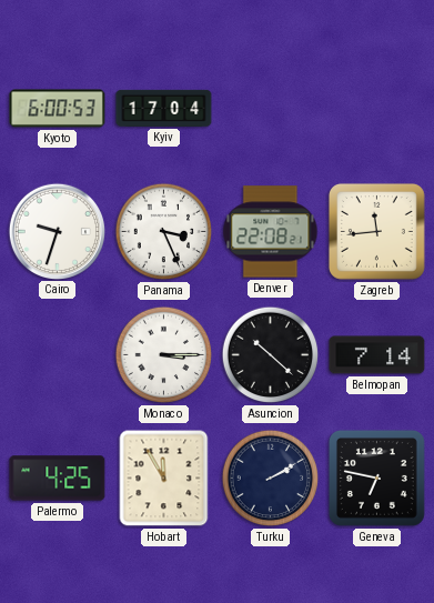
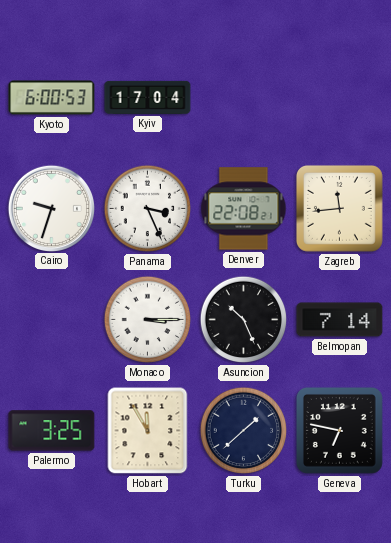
Asuncion: 10:22 -> 10:26 (244, 320)
Palermo: 4:25 -> 3:25 (52, 431)
Turku: 2:10 -> 1:38 (244, 431)
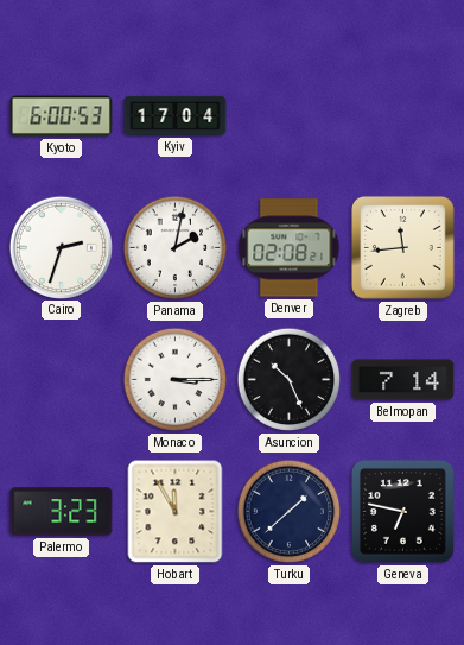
Cairo: 9:33 -> 2:33 (61, 247)
Panama: 3:26 -> 2:02 (176, 248)
Denver: 22:08 -> 02:08 (290, 248)
Palermo: 3:25 -> 3:23 (62, 512)
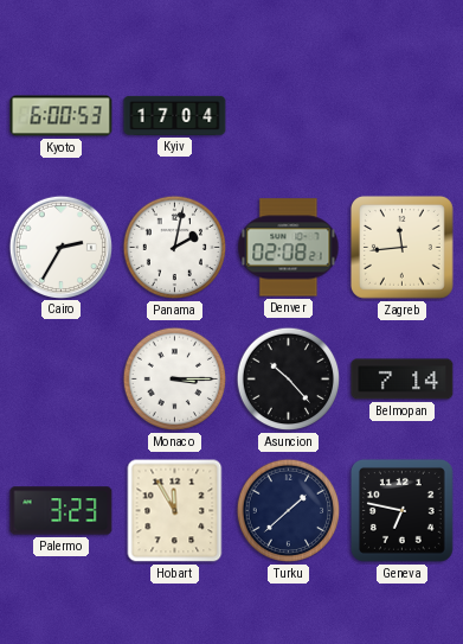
Cairo: 2:33 -> 2:35 (60, 247)
Asuncion: 10:26 -> 10:23 (289, 380)
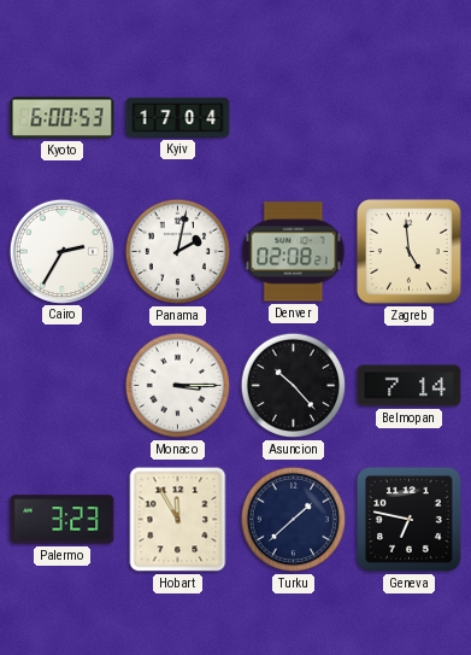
Zagreb: 11:44 -> 4:59 (408, 251)
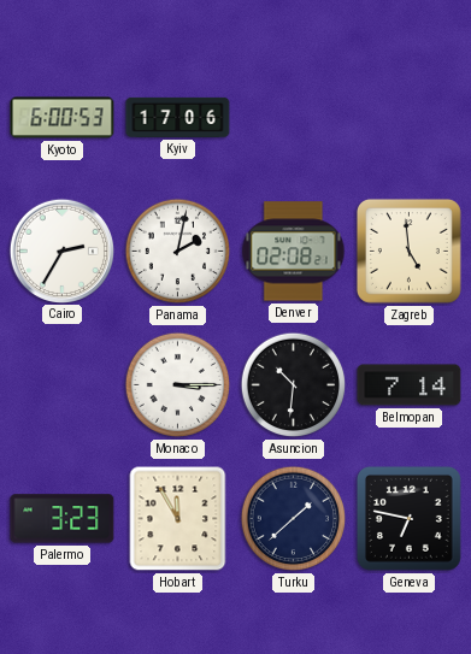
Kyiv: 17:04 -> 17:06 (178, 117)
Asuncion: 10:23 -> 10:31 (294, 385)
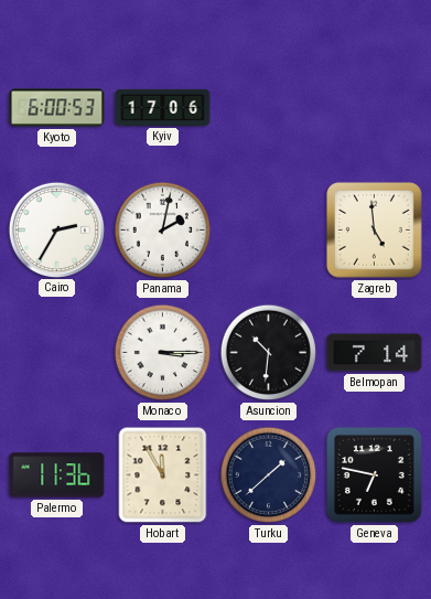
Denver: 02:08 -> none (294, 252)
Palermo: 3:23 -> 11:36 (57, 475)
